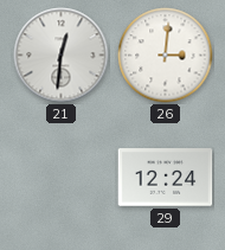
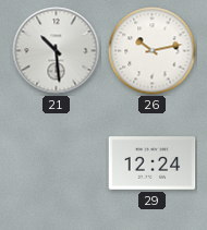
21: 12:31 -> 10:29 (57, 51)
26: 3:01 -> 10:13 (153, 51)
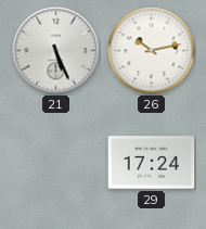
21: 10:29 -> 5:26 (56, 51)
29: 12:24 -> 17:24 (152, 163)
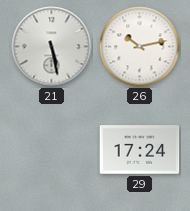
21: 5:26 -> 5:28 (52, 47)
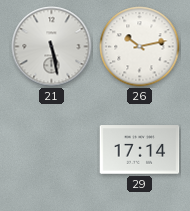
29: 17:24 -> 17:14 (140, 150)
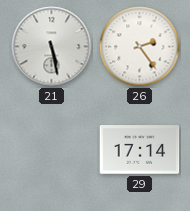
26: 10:13 -> 2:24 (140, 47)
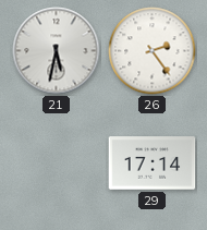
21: 5:28 -> 5:32 (57, 51)
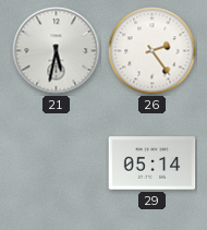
29: 17:14 -> 05:14 (153, 164)
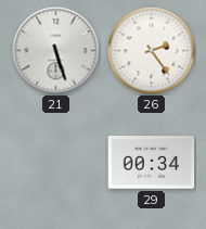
21: 5:32 -> 5:27 (56, 51)
29: 05:14 -> 00:34 (152, 163)
